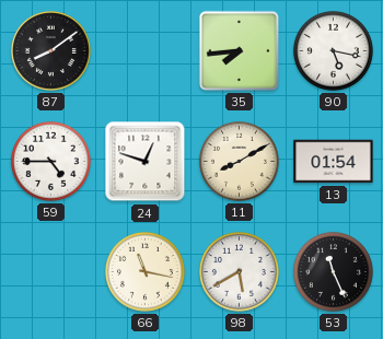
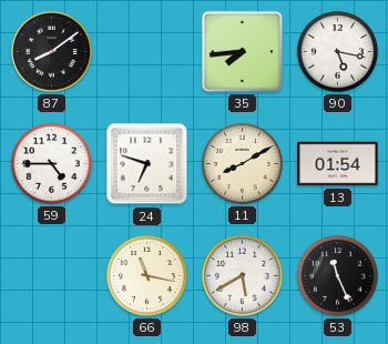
24: 12:48 -> 6:48 (147, 164)
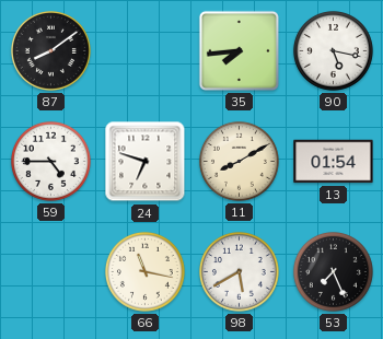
53: 11:26 -> 7:26 (333, 271)
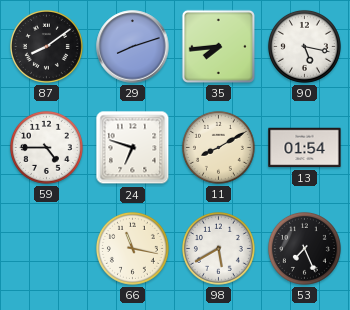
29: none -> 8:12 (133, 47)
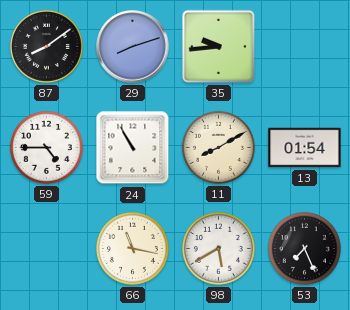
35: 7:44 -> 9:44 (218, 46)
90: 5:17 -> none (304, 46)
24: 6:48 -> 10:55 (133, 148)
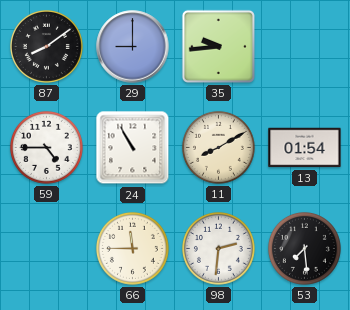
29: 8:12 -> 9:00 (133, 47)
66: 11:17 -> 11:45 (132, 248)
98: 5:40 -> 2:31 (218, 248)
53: 7:26 -> 7:29 (304, 248)
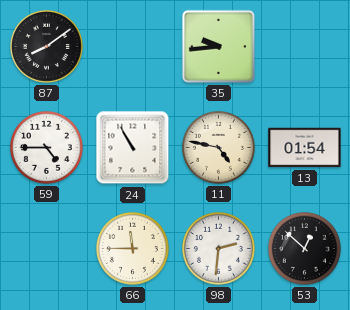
29: 9:00 -> none (133, 47)
11: 8:10 -> 4:47 (218, 147)
53: 7:29 -> 12:52 (304, 248)
